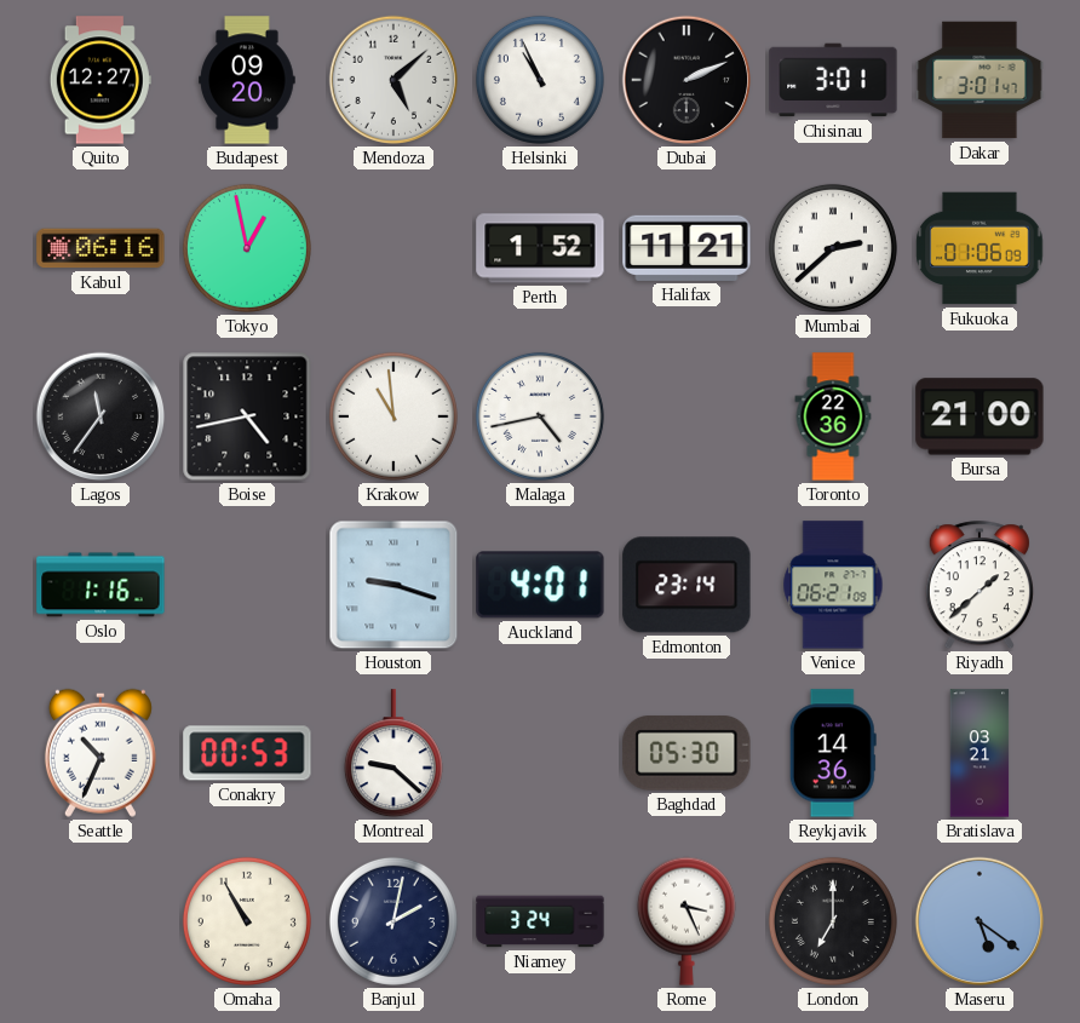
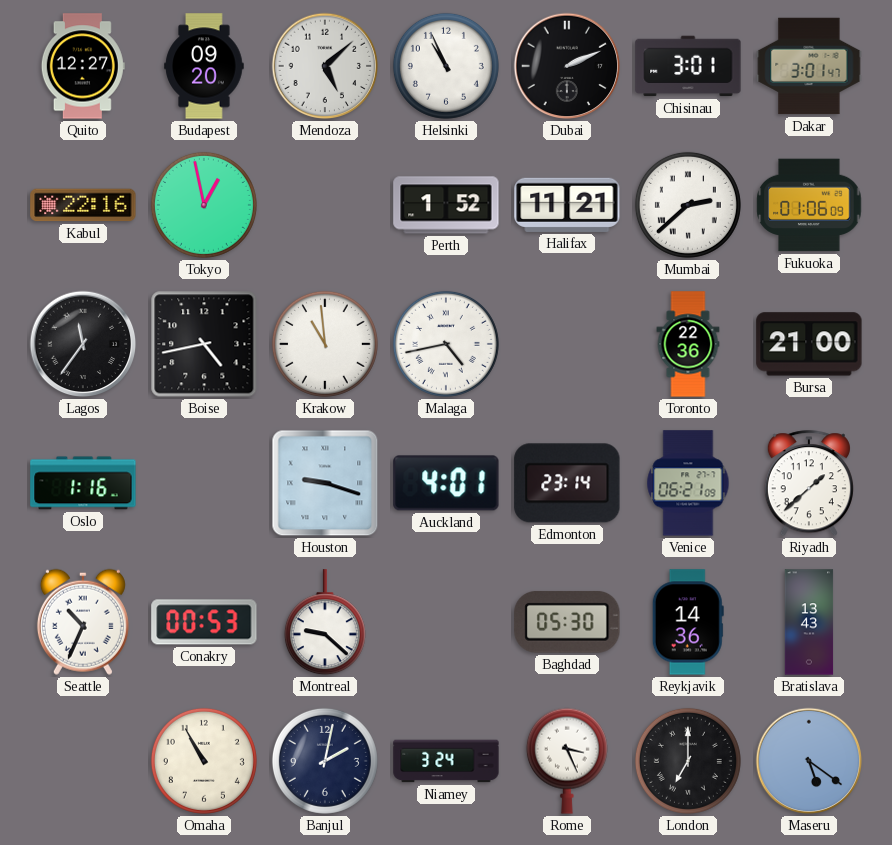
Kabul: 06:16 -> 22:16 (83, 205)
Bratislava: 03:21 -> 13:43 (809, 622)
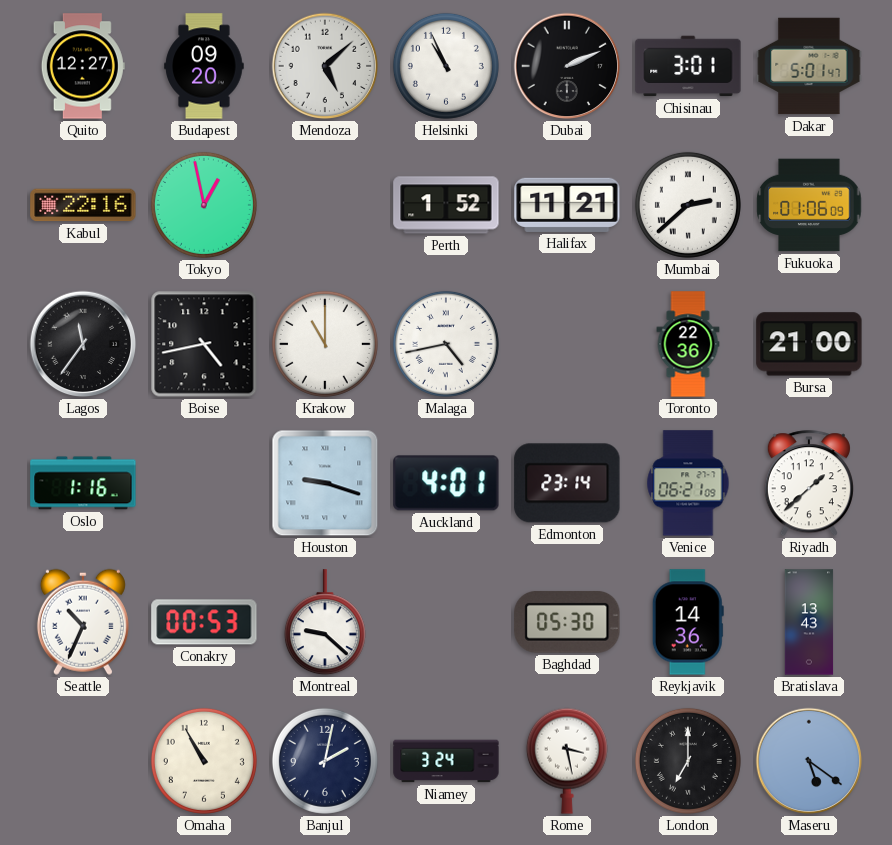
Dakar: 3:01 -> 5:01 (809, 66)
Krakow: 10:59 -> 11:00 (325, 344)
Rome: 3:26 -> 3:28 (567, 761)
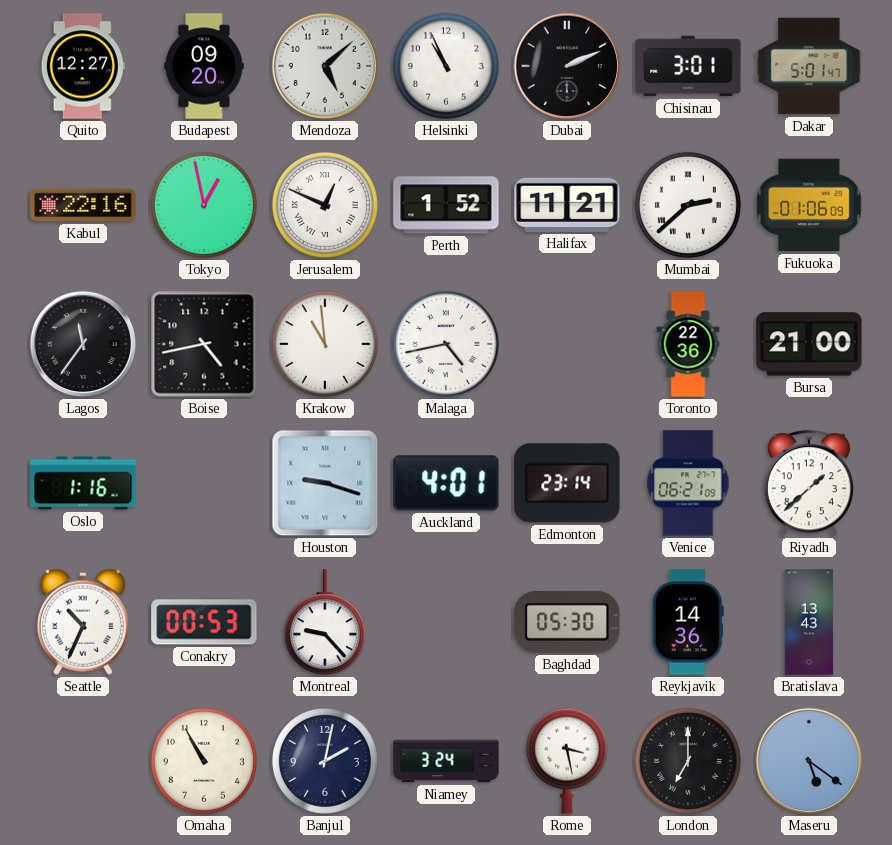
Jerusalem: none -> 12:49 (325, 205)
Krakow: 11:00 -> 10:59 (325, 344)
Montreal: 9:22 -> 9:23 (325, 623)
